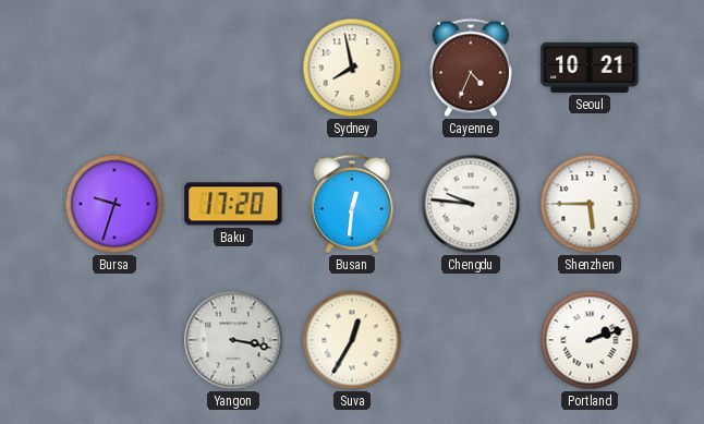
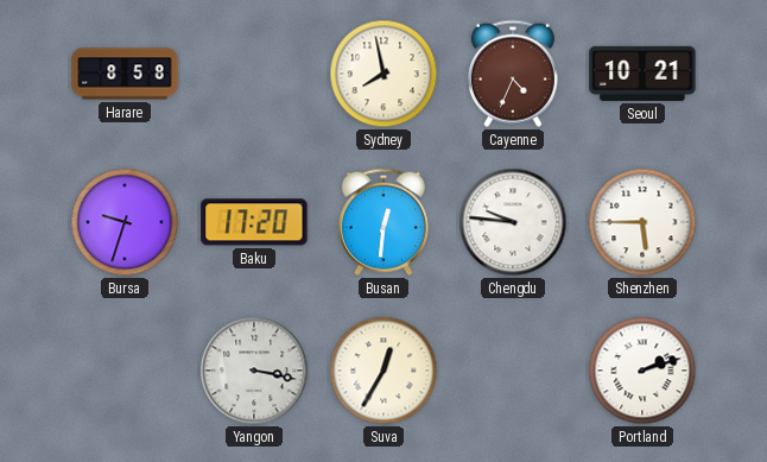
Harare: none -> 8:58 (125, 74)
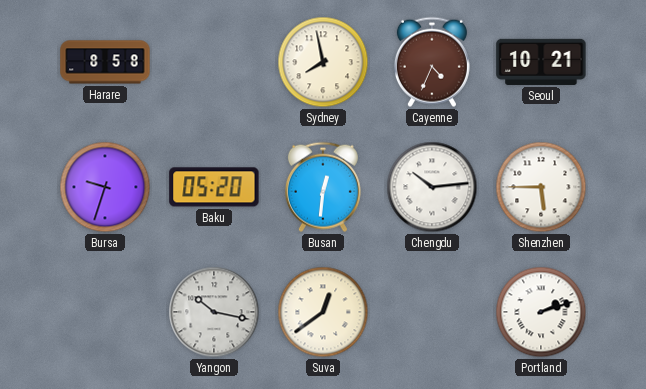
Baku: 17:20 -> 05:20 (214, 187)
Chengdu: 9:46 -> 10:14 (432, 187)
Yangon: 3:17 -> 10:17 (214, 312)
Suva: 12:35 -> 12:39 (323, 312)
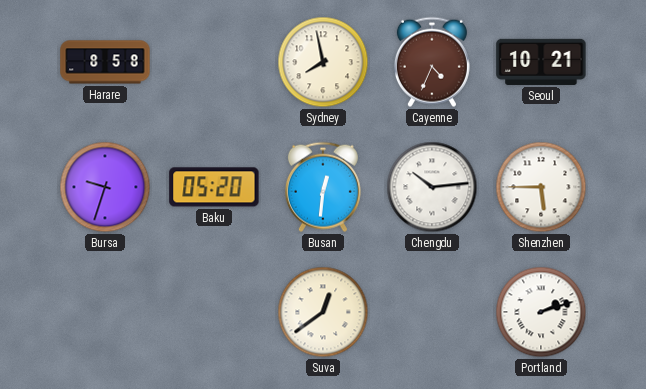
Yangon: 10:17 -> none (214, 312)
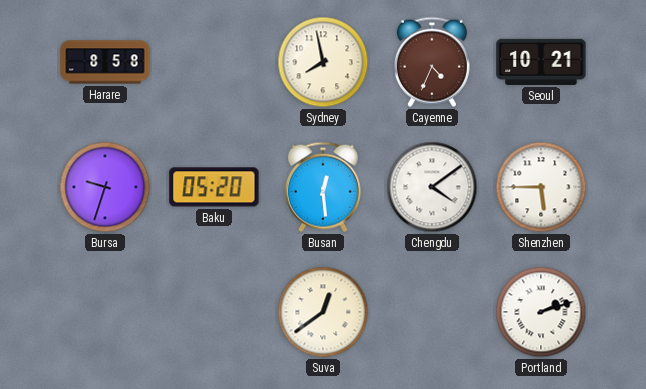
Busan: 12:31 -> 12:29 (323, 187)
Chengdu: 10:14 -> 4:09 (432, 187)
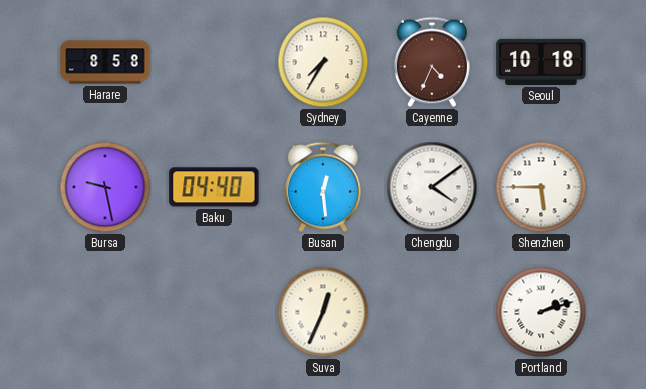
Sydney: 7:58 -> 7:35 (323, 62)
Seoul: 10:21 -> 10:18 (541, 62)
Bursa: 9:33 -> 9:28 (105, 187)
Baku: 05:20 -> 04:40 (214, 187)
Suva: 12:39 -> 12:34 (323, 312)
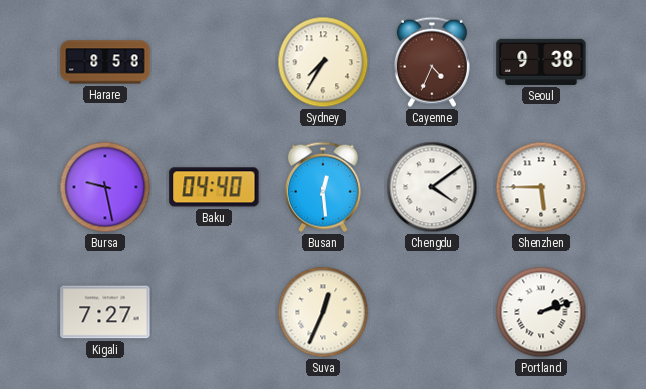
Seoul: 10:18 -> 9:38 (541, 62)
Kigali: none -> 7:27 (105, 312)
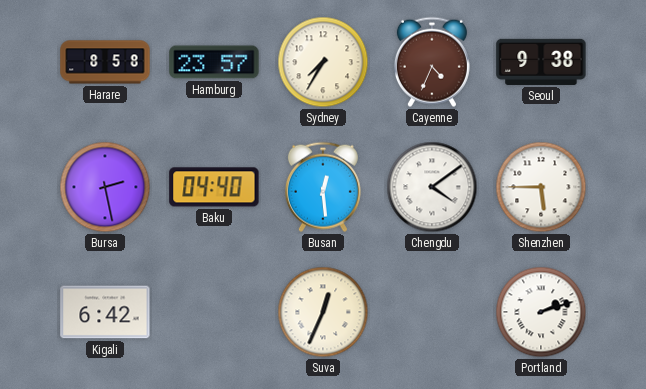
Hamburg: none -> 23:57 (214, 62)
Bursa: 9:28 -> 2:28 (105, 187)
Kigali: 7:27 -> 6:42 (105, 312)
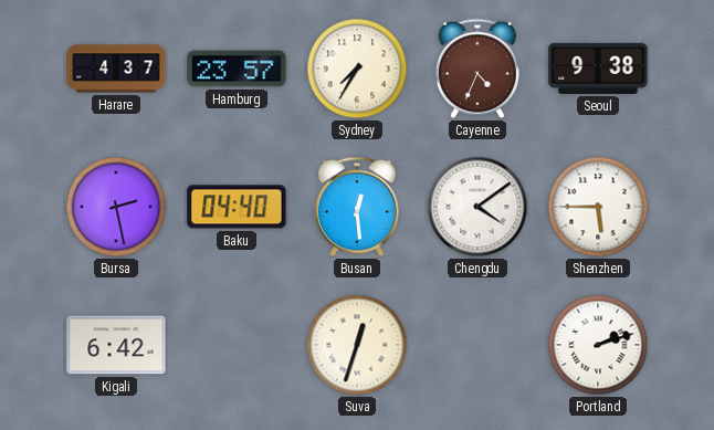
Harare: 8:58 -> 4:37 (116, 69)
Suva: 12:34 -> 12:33 (357, 345)
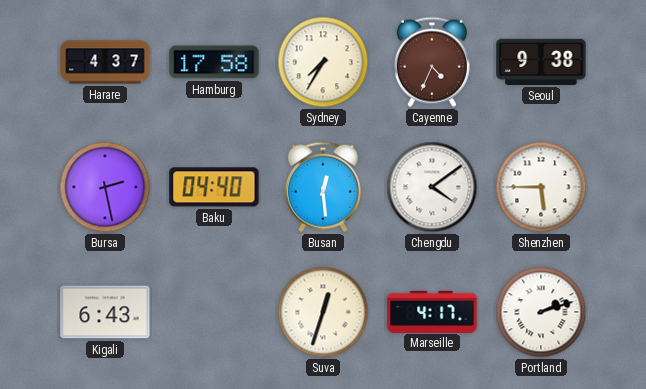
Hamburg: 23:57 -> 17:58 (214, 62)
Kigali: 6:42 -> 6:43 (105, 312)
Marseille: none -> 4:17 (432, 311)
